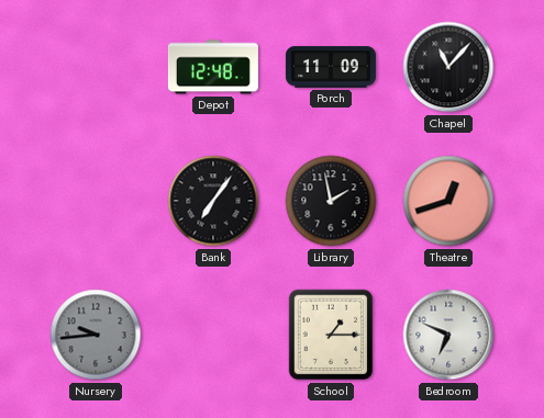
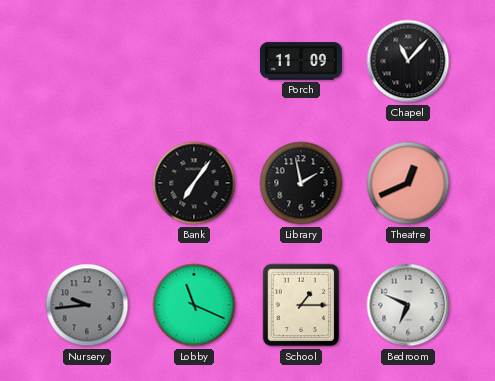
Depot: 12:48 -> none (213, 67)
Theatre: 12:42 -> 12:41 (408, 183)
Lobby: none -> 11:19 (194, 305)
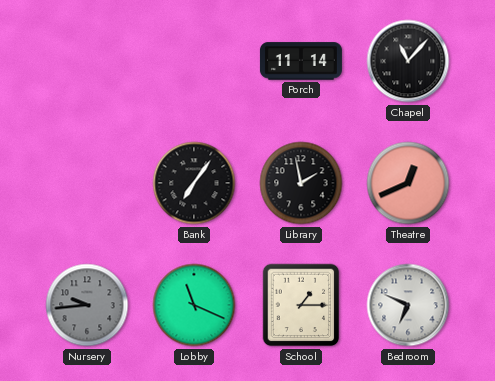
Porch: 11:09 -> 11:14 (301, 61)
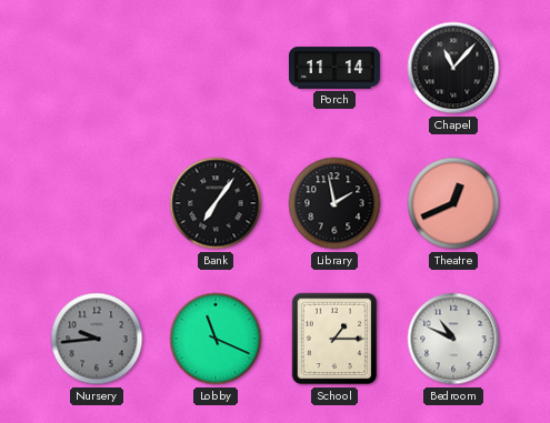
Bedroom: 6:49 -> 10:49 (453, 339)
